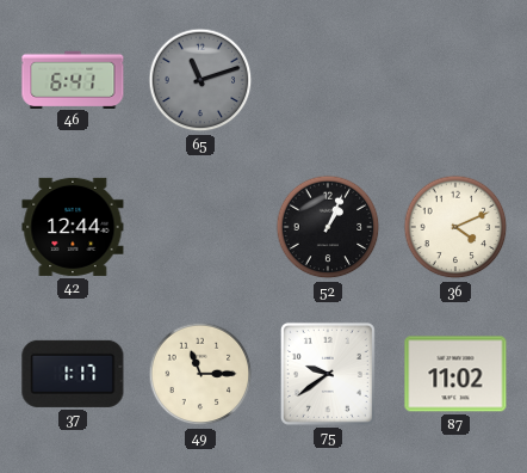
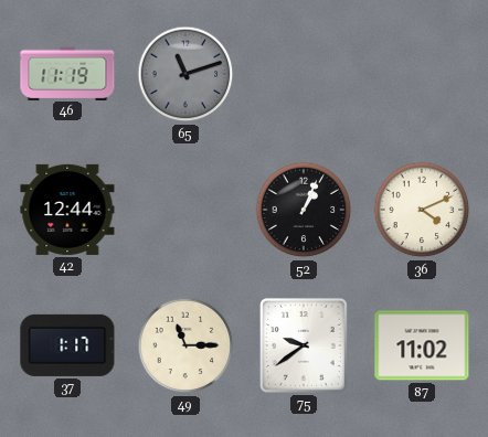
46: 6:41 -> 11:19 (67, 73)
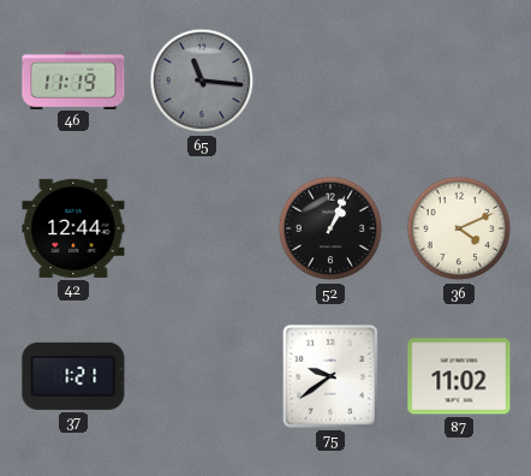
65: 11:12 -> 11:16 (202, 81)
37: 1:17 -> 1:21 (73, 376)
49: 11:15 -> none (185, 345)
